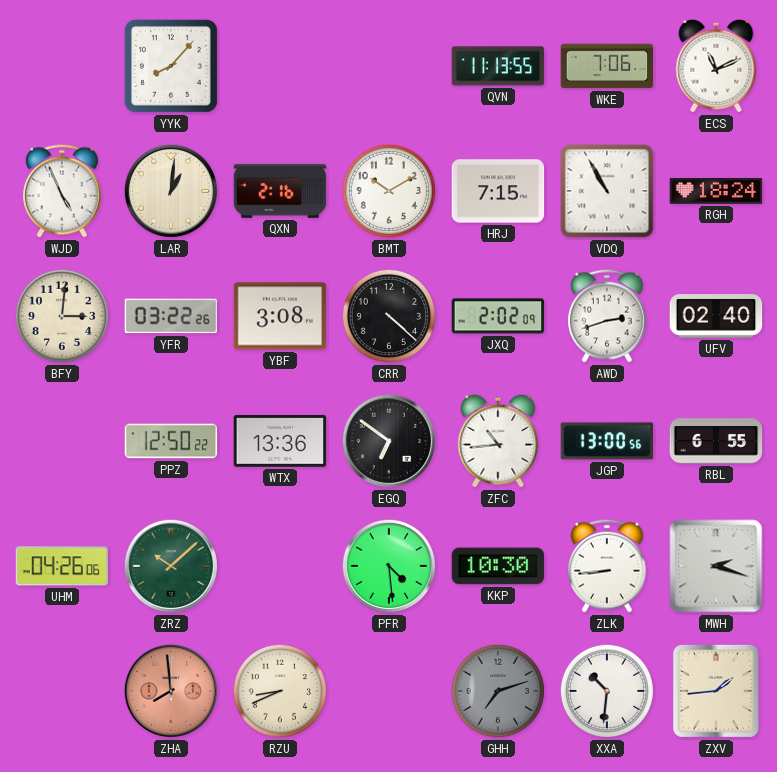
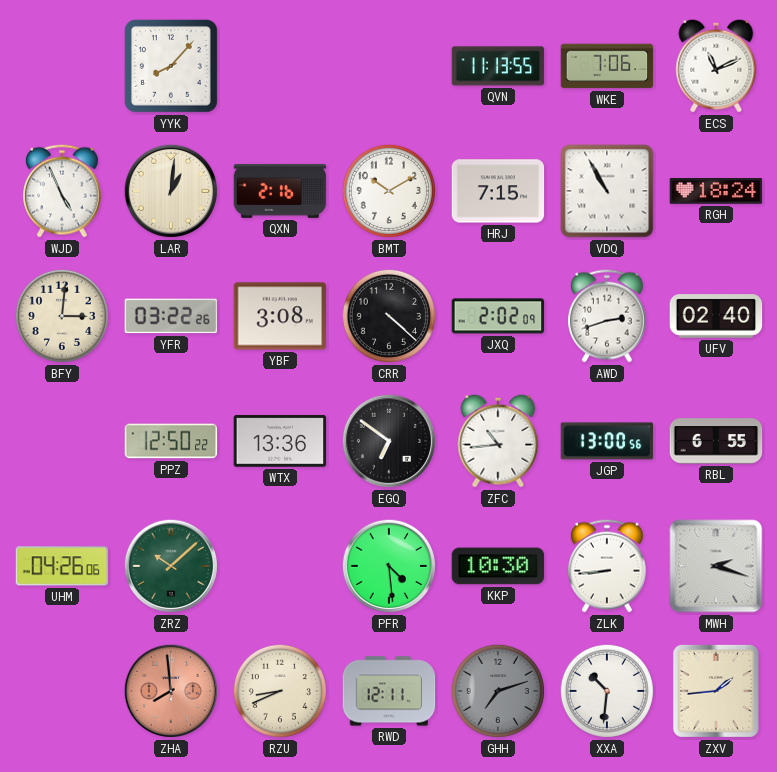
RWD: none -> 12:11 (389, 691)
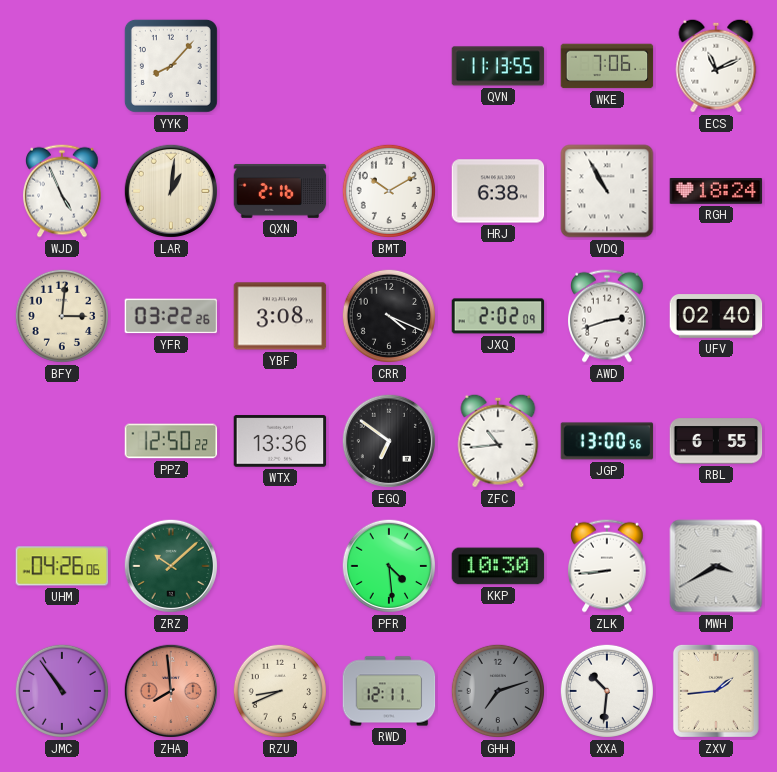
HRJ: 7:15 -> 6:38 (498, 191)
CRR: 4:22 -> 4:19 (389, 316)
MWH: 2:18 -> 3:40 (716, 566)
JMC: none -> 10:54 (62, 691)
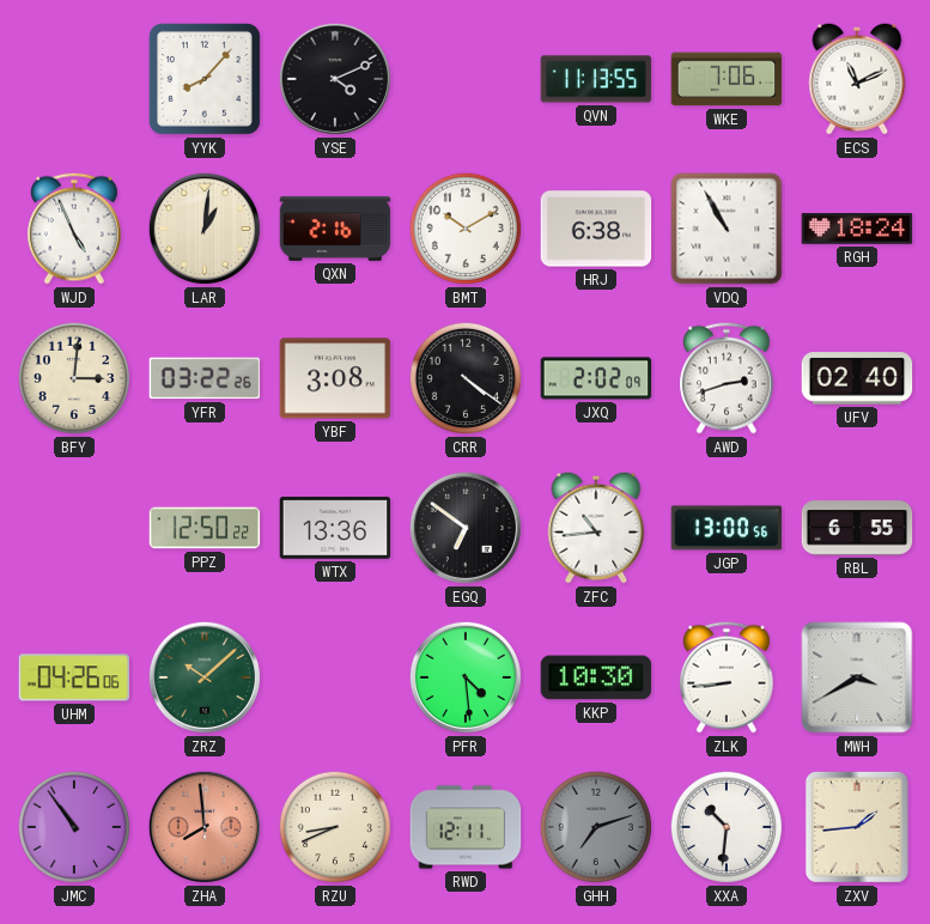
YSE: none -> 4:11 (335, 79)
CRR: 4:19 -> 4:21 (466, 378)
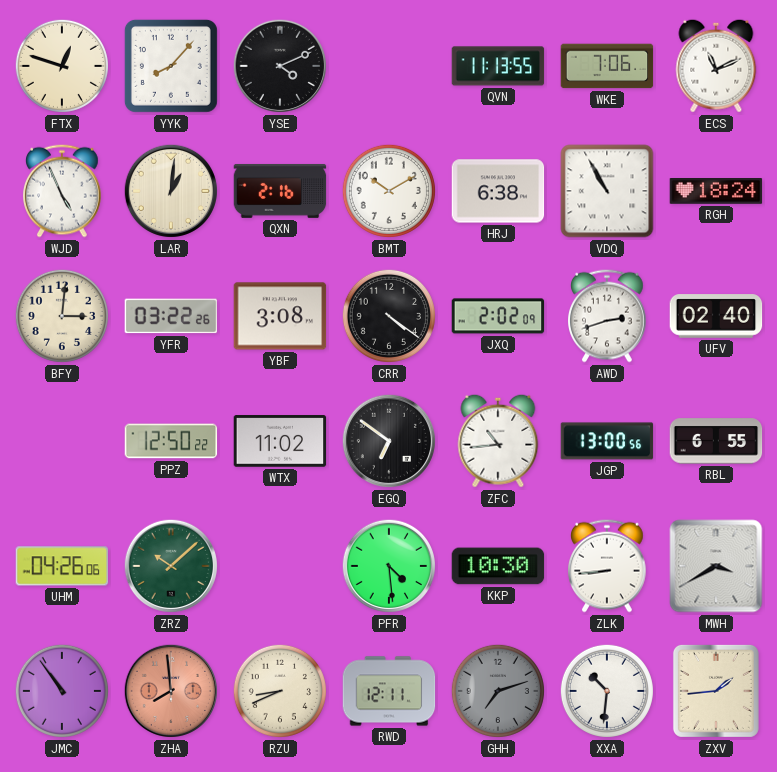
FTX: none -> 12:48 (62, 66)
WTX: 13:36 -> 11:02 (280, 441)
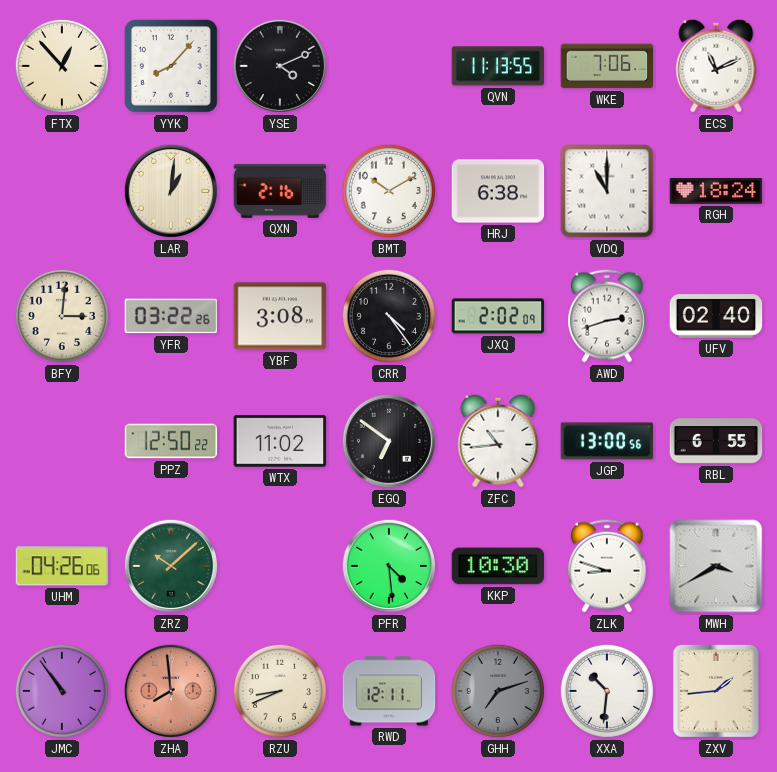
FTX: 12:48 -> 12:53 (62, 66)
WJD: 4:56 -> none (63, 191)
VDQ: 10:55 -> 11:00 (607, 191)
CRR: 4:21 -> 4:24 (389, 316)
ZLK: 8:44 -> 8:48 (608, 566)
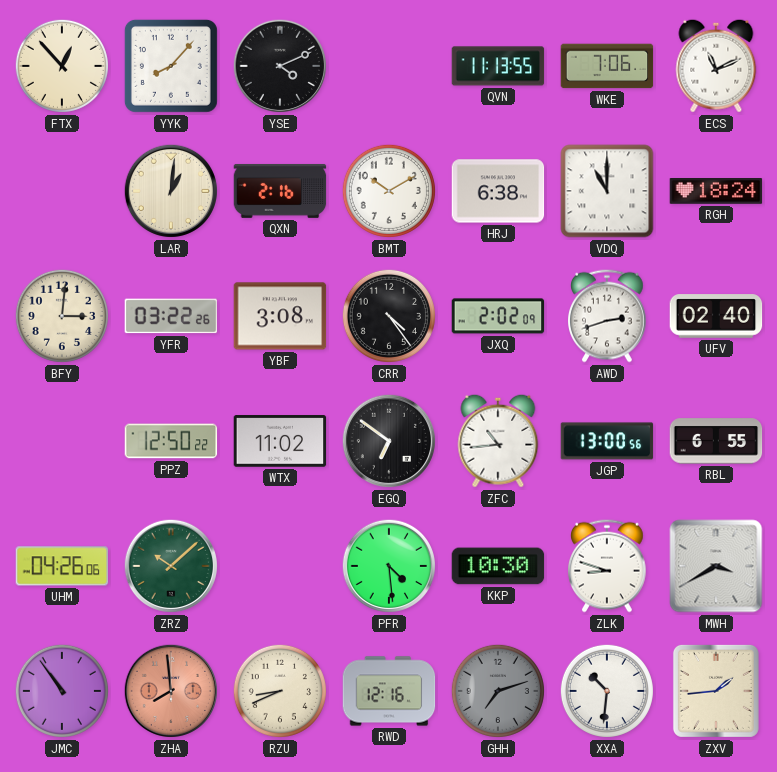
RWD: 12:11 -> 12:16 (389, 691)
